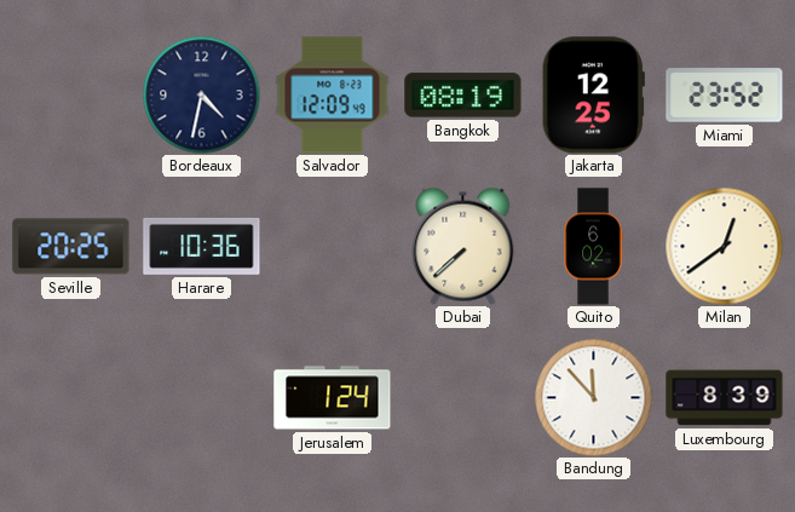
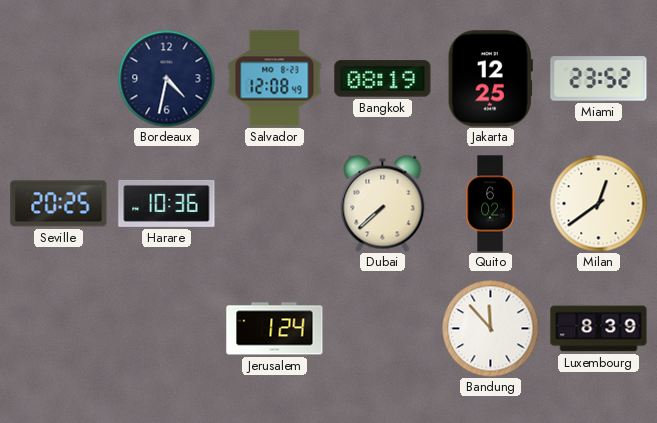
Salvador: 12:09 -> 12:08 (275, 79)
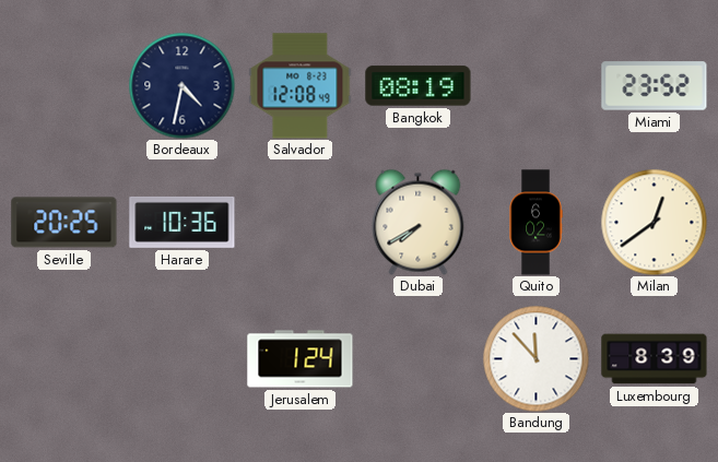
Jakarta: 12:25 -> none (490, 79)
Dubai: 7:38 -> 7:40 (419, 222)
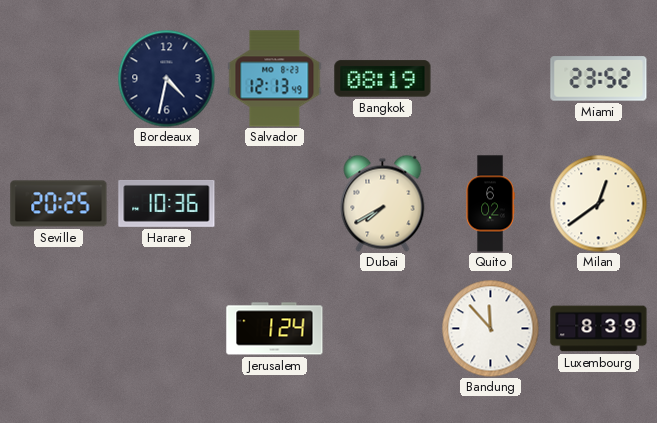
Salvador: 12:08 -> 12:13 (275, 79)
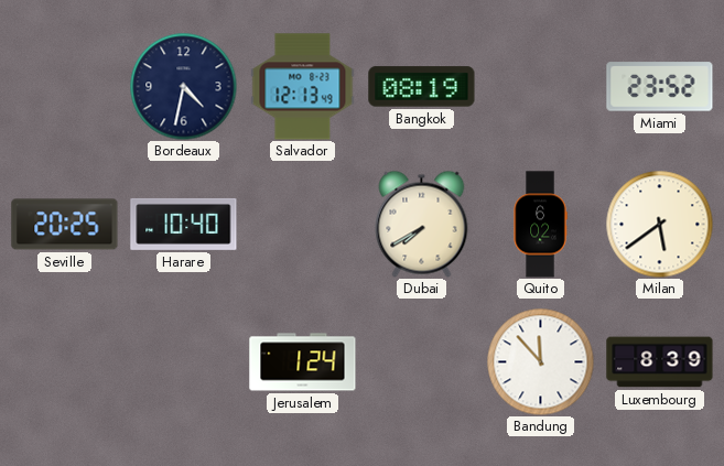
Harare: 10:36 -> 10:40 (184, 224)
Milan: 12:39 -> 5:39 (659, 224)
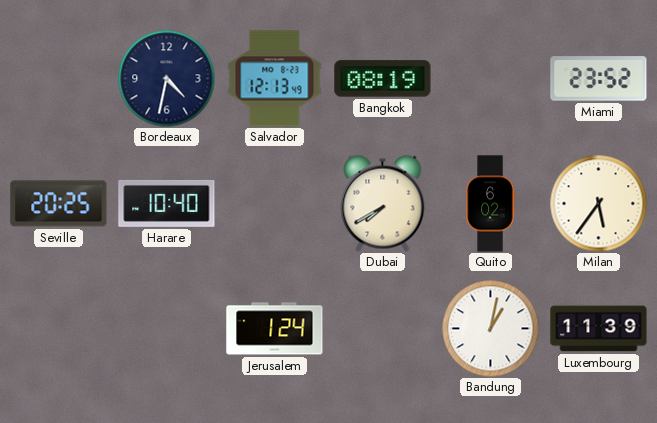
Milan: 5:39 -> 5:36 (598, 203)
Bandung: 11:53 -> 1:02 (490, 328)
Luxembourg: 8:39 -> 11:39 (599, 329)
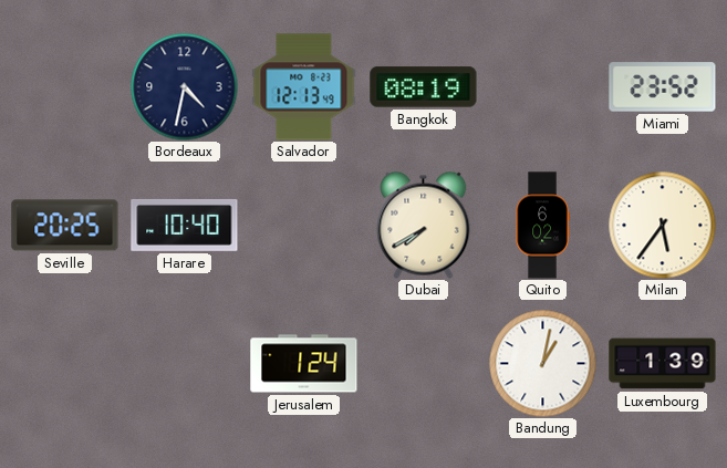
Luxembourg: 11:39 -> 1:39 (663, 364)
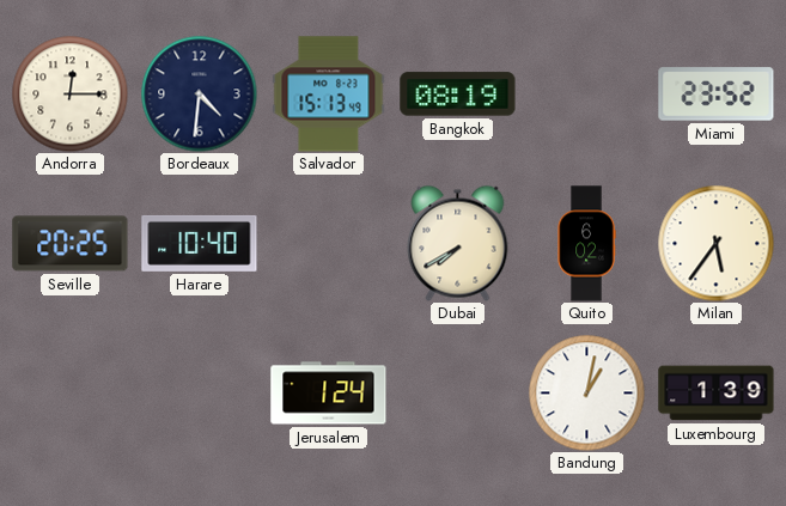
Andorra: none -> 12:15 (69, 93)
Bordeaux: 4:32 -> 4:31 (199, 93)
Salvador: 12:13 -> 15:13 (329, 95)
